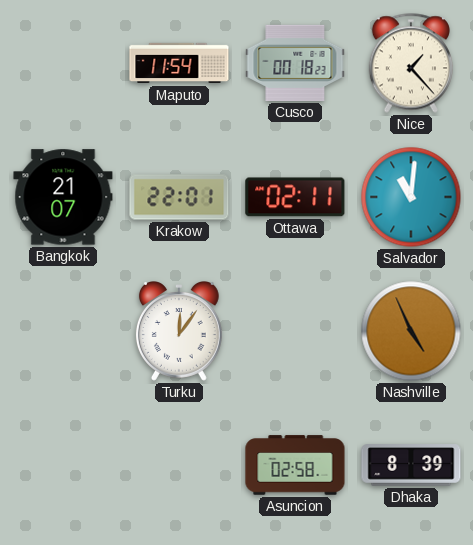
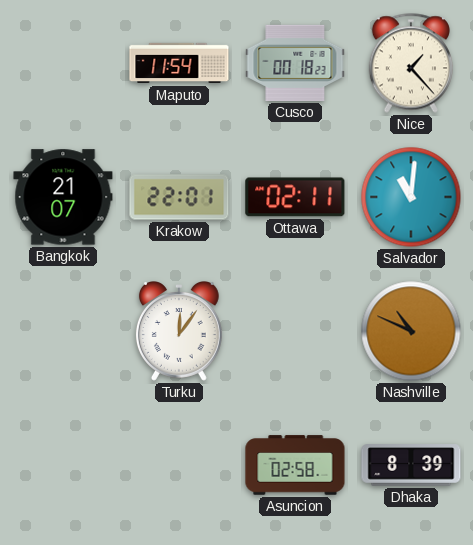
Nashville: 4:56 -> 10:49 (411, 331)
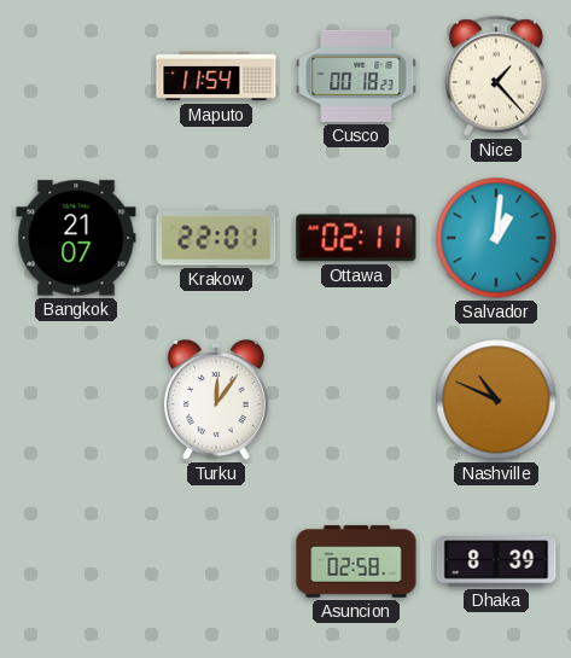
Salvador: 11:01 -> 1:01 (496, 238)
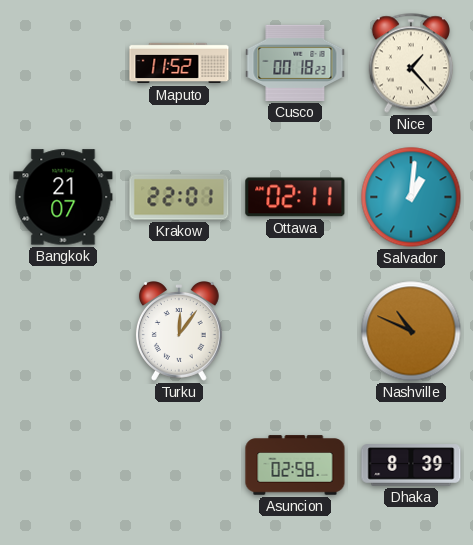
Maputo: 11:54 -> 11:52 (179, 63)
